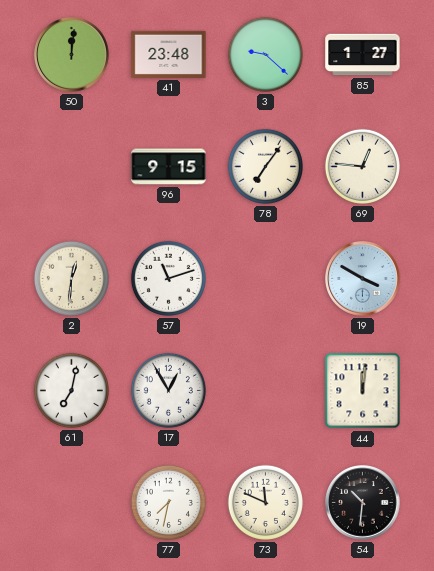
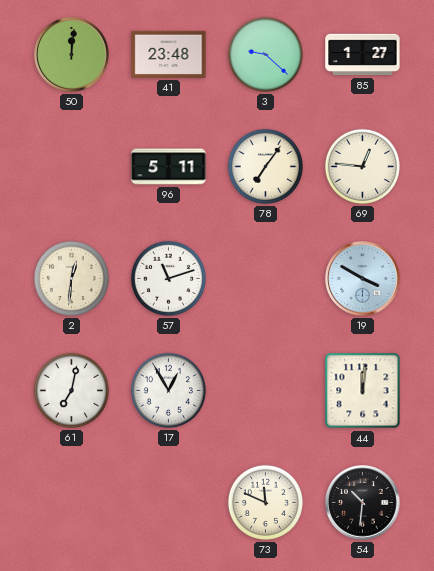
96: 9:15 -> 5:11 (169, 167)
77: 7:32 -> none (168, 502)
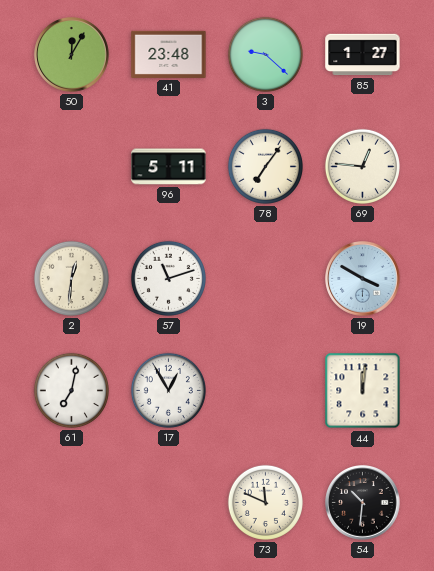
50: 12:01 -> 12:05 (72, 55)
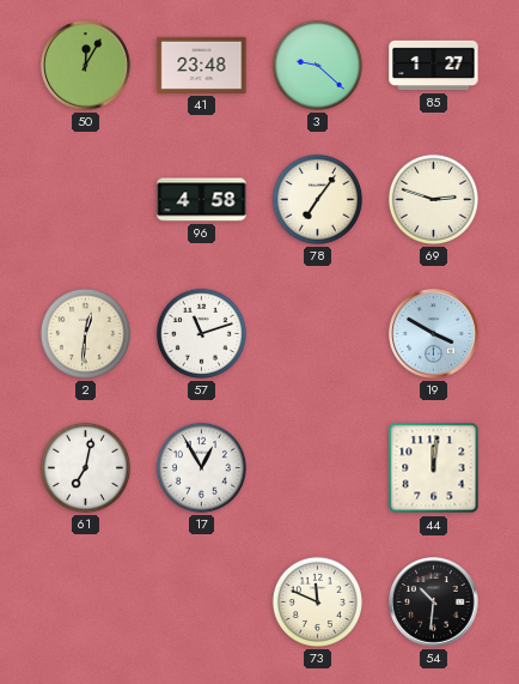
96: 5:11 -> 4:58 (202, 200)
69: 12:46 -> 2:48 (433, 199)
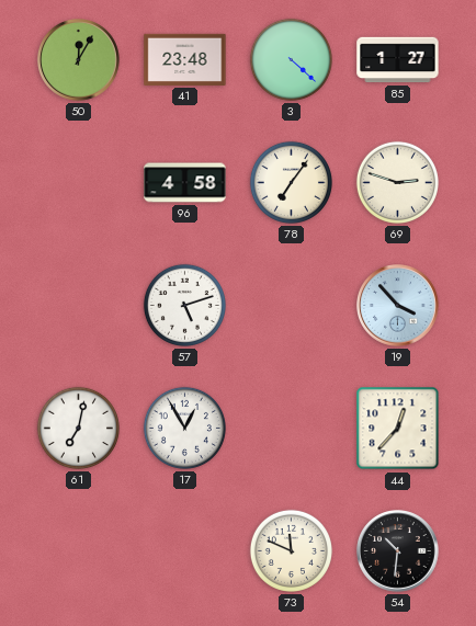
3: 9:22 -> 4:22 (291, 59)
2: 12:31 -> none (85, 333)
57: 11:12 -> 5:12 (184, 305)
19: 3:50 -> 3:53 (398, 306)
44: 12:01 -> 12:37 (398, 429)
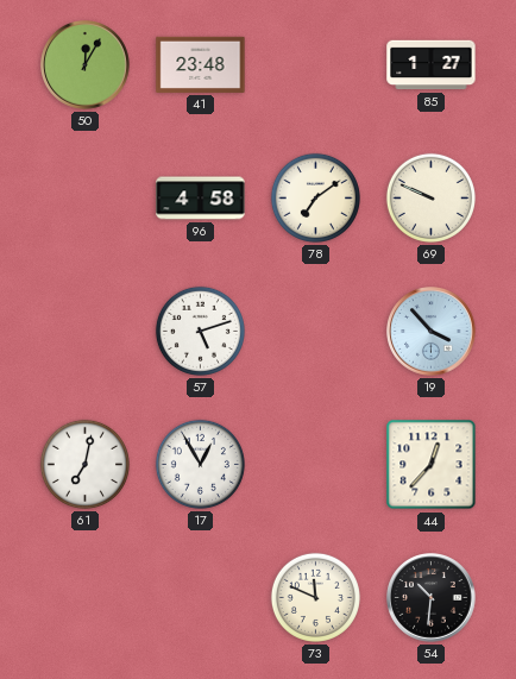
3: 4:22 -> none (291, 59)
78: 7:06 -> 7:09 (315, 197)
69: 2:48 -> 9:49 (430, 197)
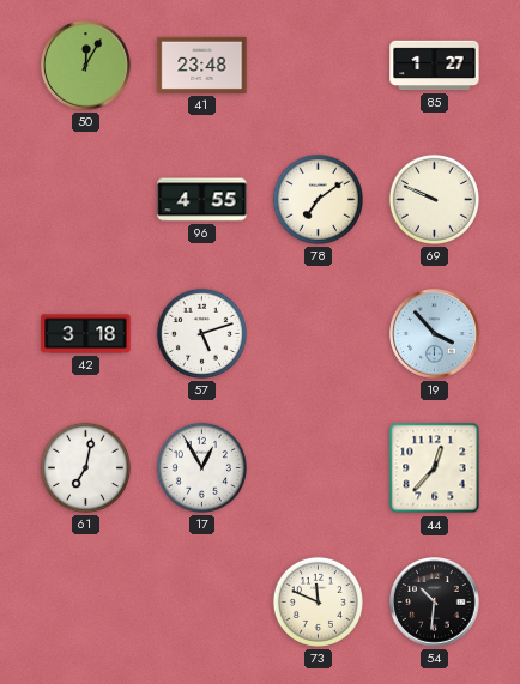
96: 4:58 -> 4:55 (202, 200)
42: none -> 3:18 (86, 334)
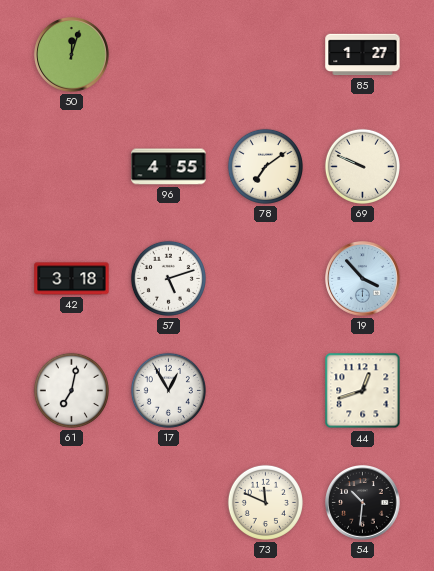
50: 12:05 -> 12:03 (72, 55)
41: 23:48 -> none (202, 65)
44: 12:37 -> 12:42 (363, 391)
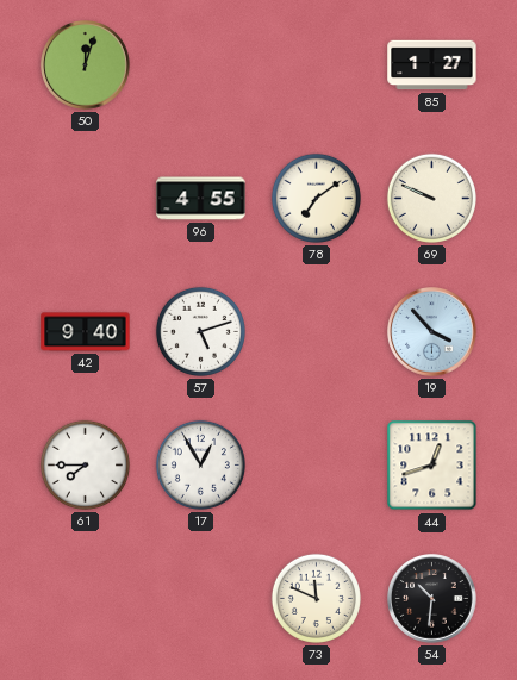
42: 3:18 -> 9:40 (86, 332)
61: 7:02 -> 7:45 (85, 464)
